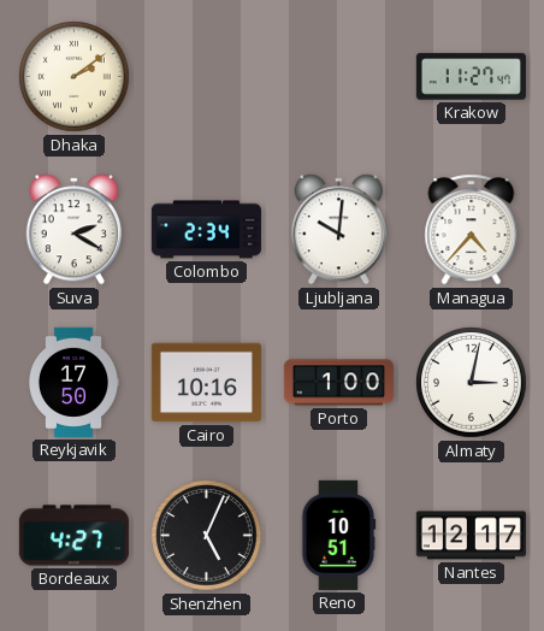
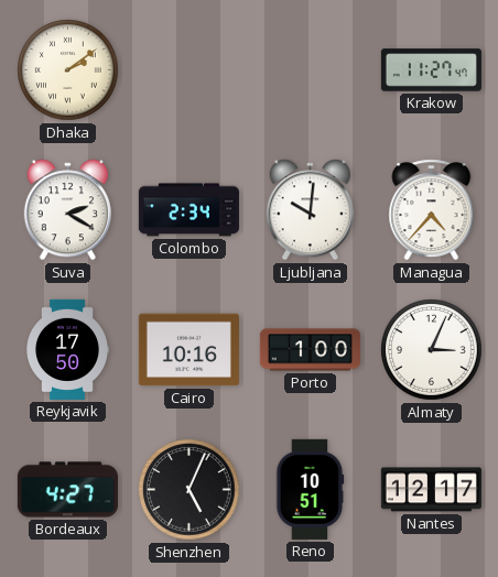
Almaty: 3:02 -> 3:04 (432, 350)
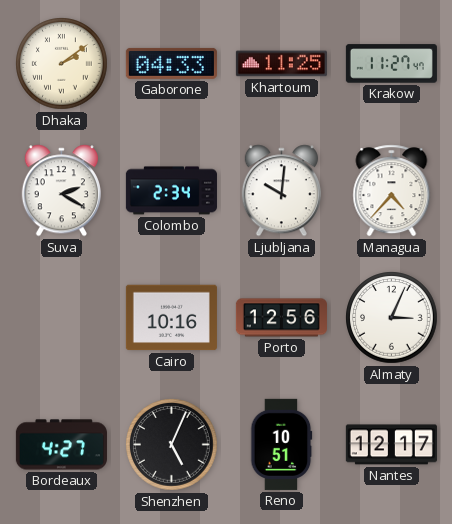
Gaborone: none -> 04:33 (171, 63)
Khartoum: none -> 11:25 (281, 64)
Reykjavik: 17:50 -> none (68, 349)
Porto: 1:00 -> 12:56 (281, 318)
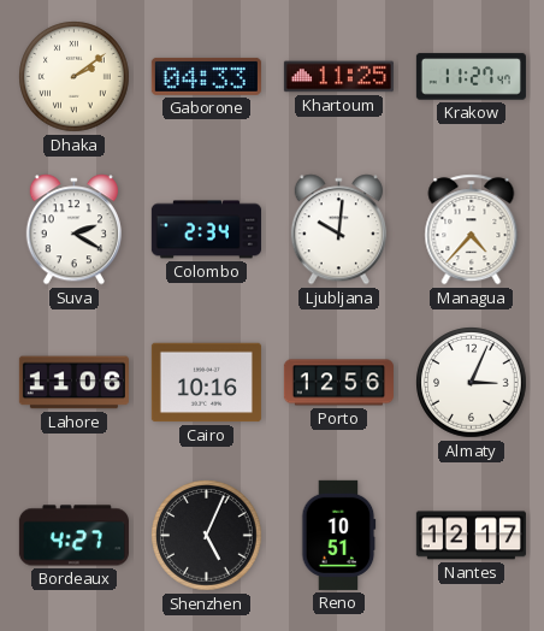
Lahore: none -> 11:06 (73, 383)
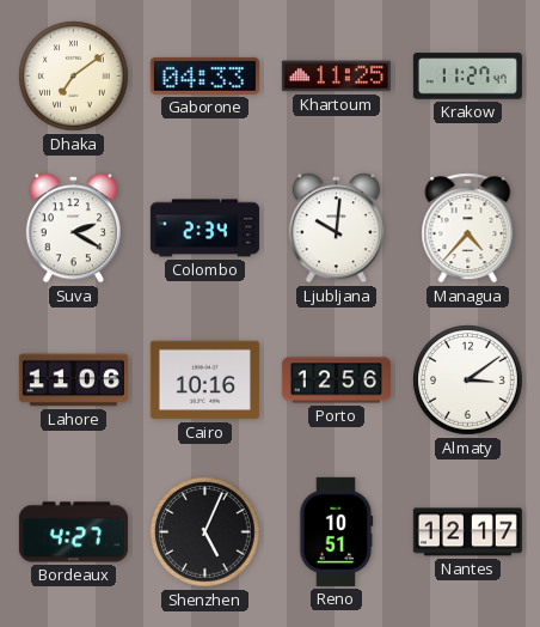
Dhaka: 2:09 -> 7:09 (74, 77)
Almaty: 3:04 -> 3:09 (468, 381)
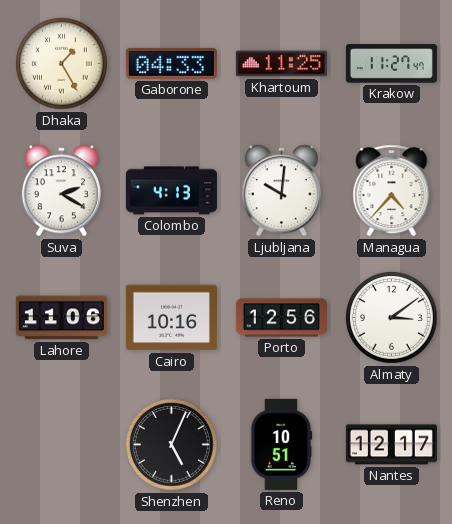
Dhaka: 7:09 -> 1:25 (62, 64)
Colombo: 2:34 -> 4:13 (171, 191)
Bordeaux: 4:27 -> none (73, 532)
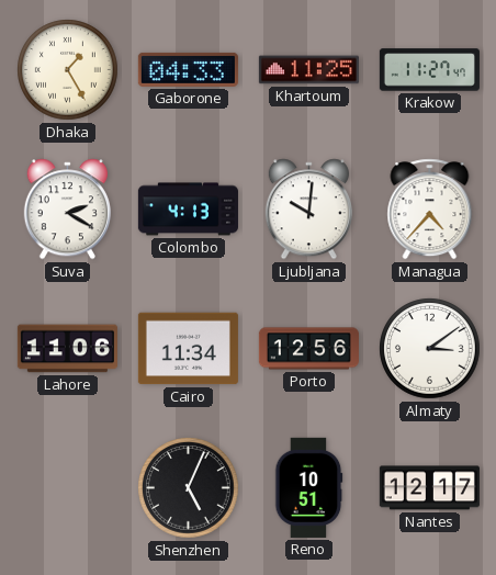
Cairo: 10:16 -> 11:34 (188, 349)
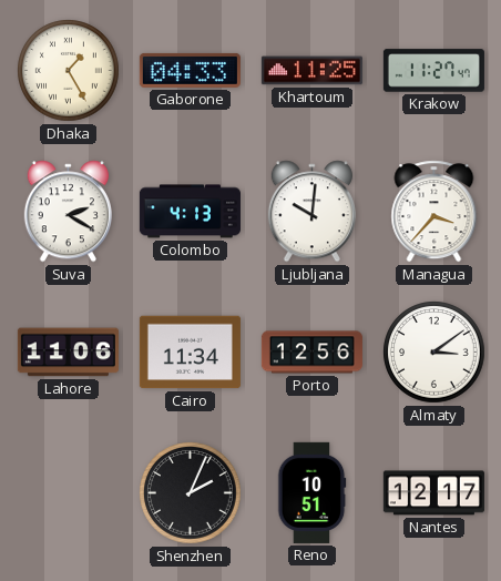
Managua: 4:37 -> 3:37 (434, 212)
Shenzhen: 5:04 -> 2:04 (191, 493)
